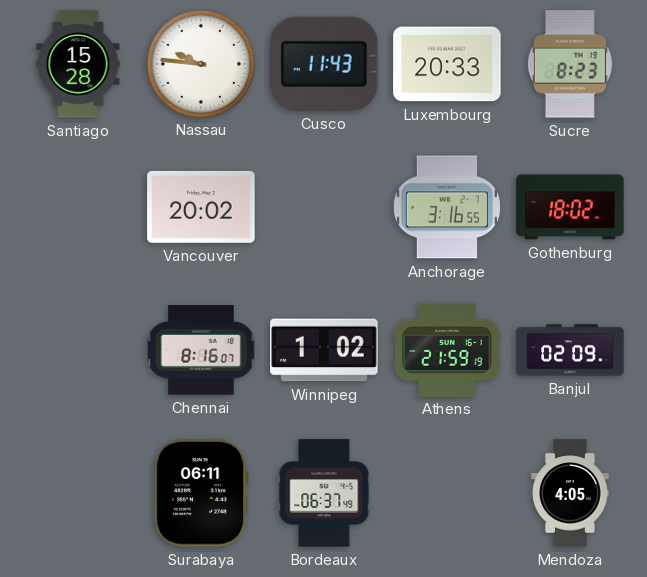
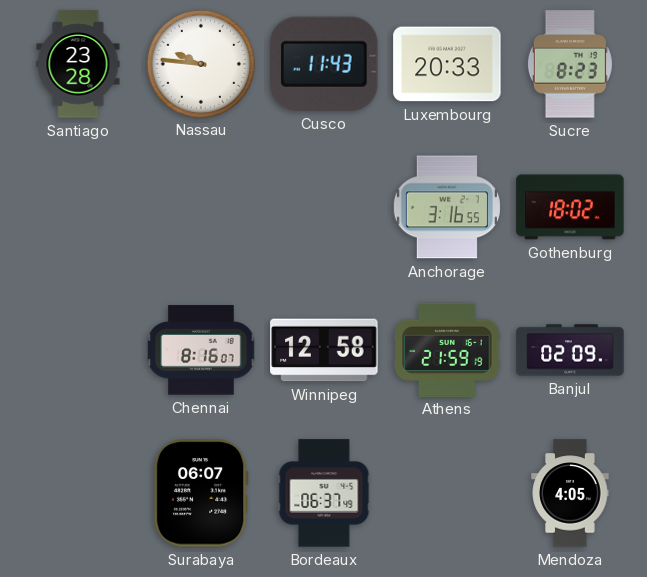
Santiago: 15:28 -> 23:28 (78, 64)
Vancouver: 20:02 -> none (201, 207)
Winnipeg: 1:02 -> 12:58 (324, 350)
Surabaya: 06:11 -> 06:07 (201, 493)
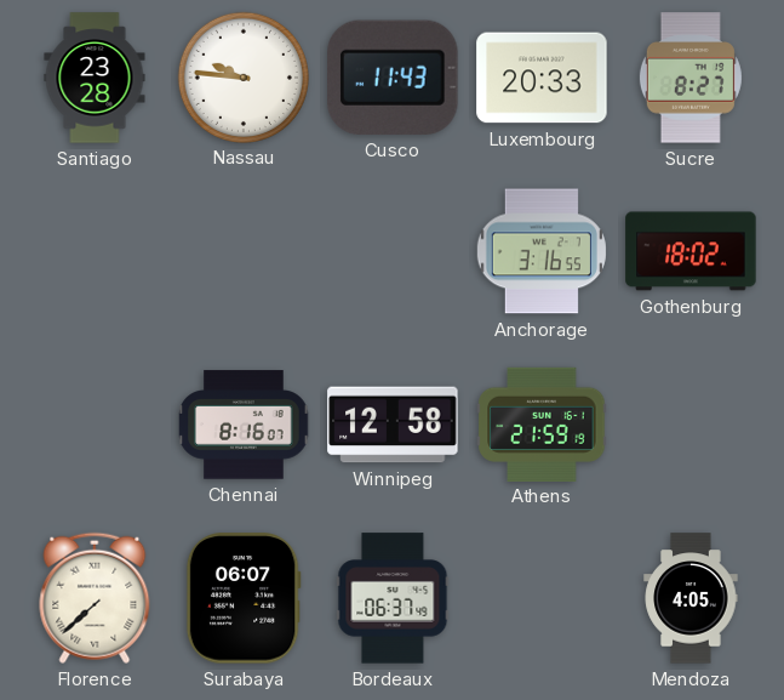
Sucre: 8:23 -> 8:27 (691, 78)
Banjul: 02:09 -> none (570, 350)
Florence: none -> 7:38 (95, 598)
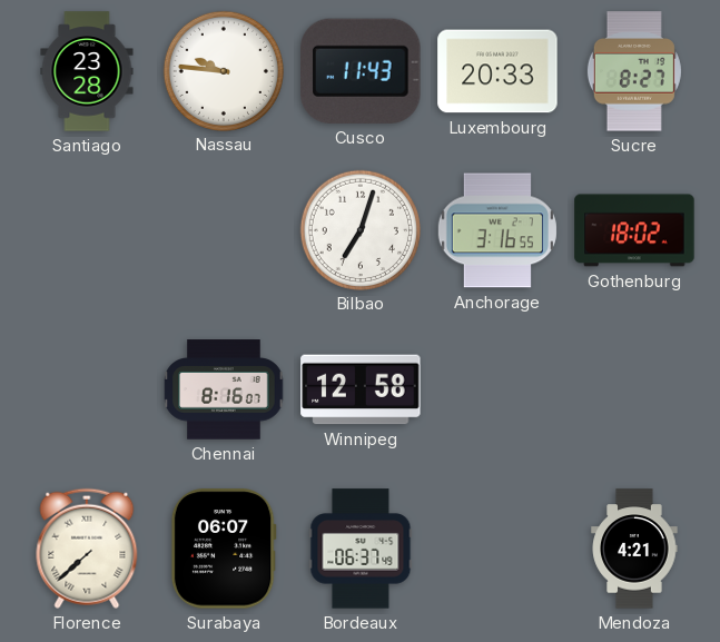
Bilbao: none -> 7:03 (359, 229)
Athens: 21:59 -> none (542, 423)
Mendoza: 4:05 -> 4:21 (634, 549)
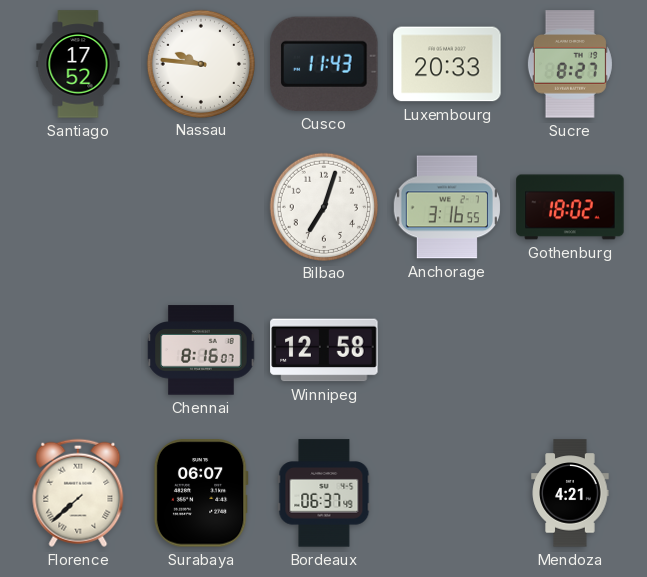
Santiago: 23:28 -> 17:52 (78, 64)
